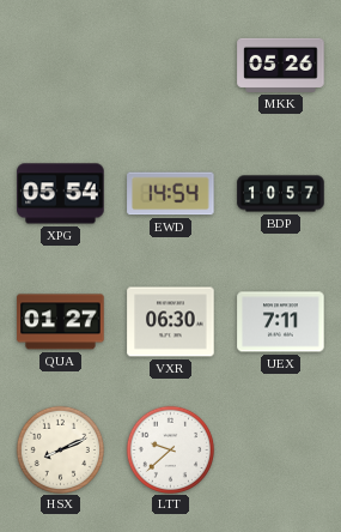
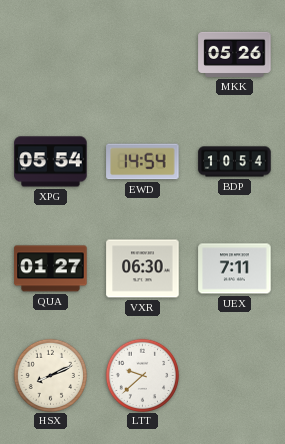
BDP: 10:57 -> 10:54 (235, 162)
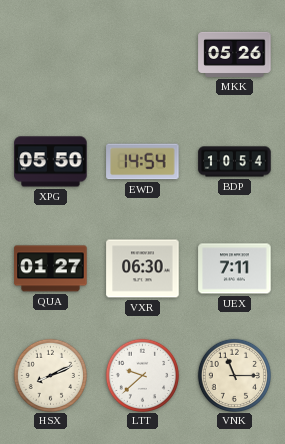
XPG: 05:54 -> 05:50 (51, 162)
VNK: none -> 11:15 (234, 375)
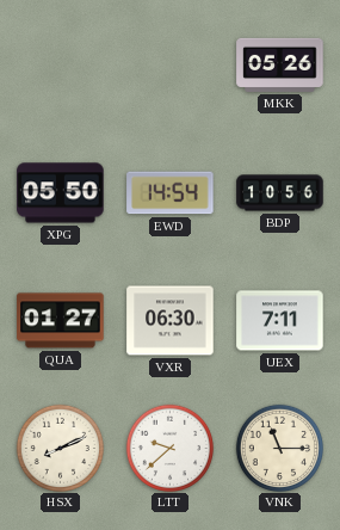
BDP: 10:54 -> 10:56 (280, 193)
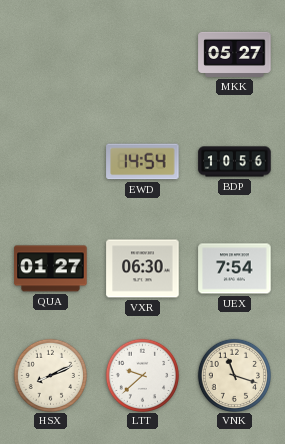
MKK: 05:26 -> 05:27 (235, 54)
XPG: 05:50 -> none (61, 193)
UEX: 7:11 -> 7:54 (235, 269)
VNK: 11:15 -> 11:18 (234, 375)
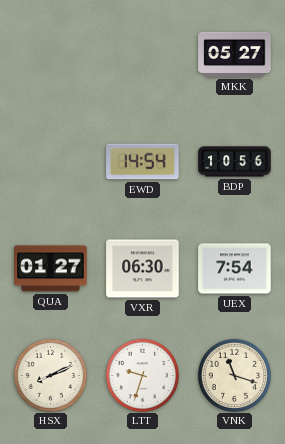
LTT: 9:38 -> 9:33 (142, 375)
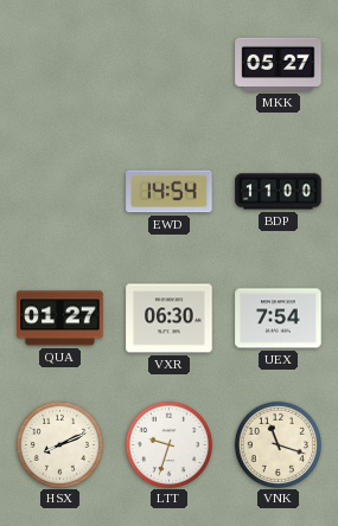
BDP: 10:56 -> 11:00 (279, 192)
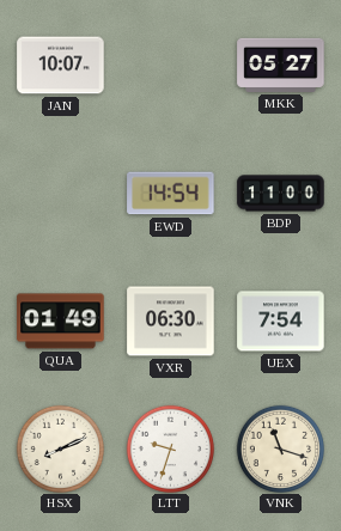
JAN: none -> 10:07 (61, 66)
QUA: 01:27 -> 01:49 (61, 322)
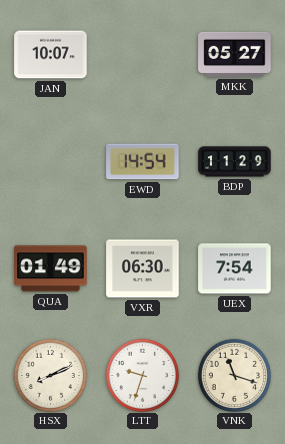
BDP: 11:00 -> 11:29 (235, 162)
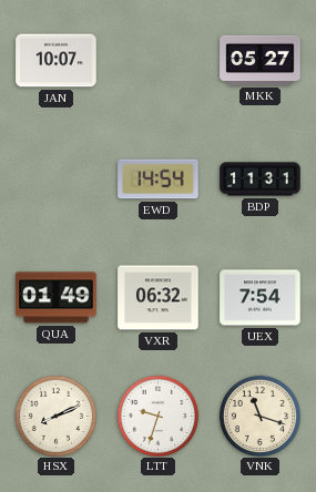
BDP: 11:29 -> 11:31 (261, 180)
VXR: 06:30 -> 06:32 (159, 298)
